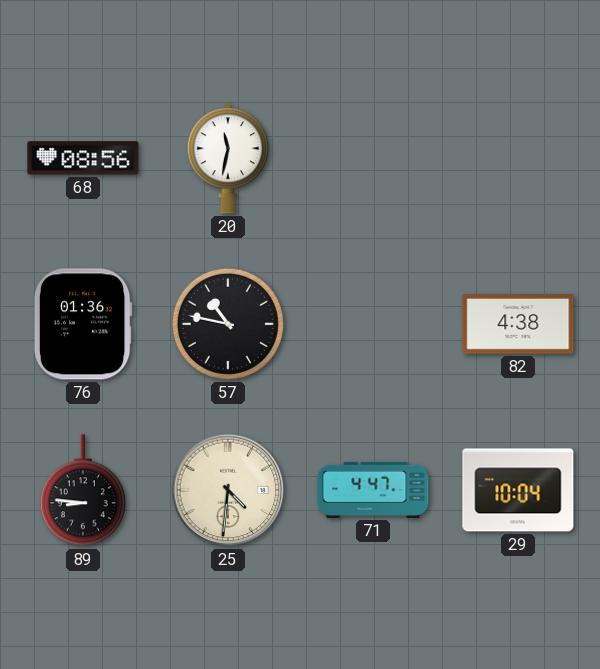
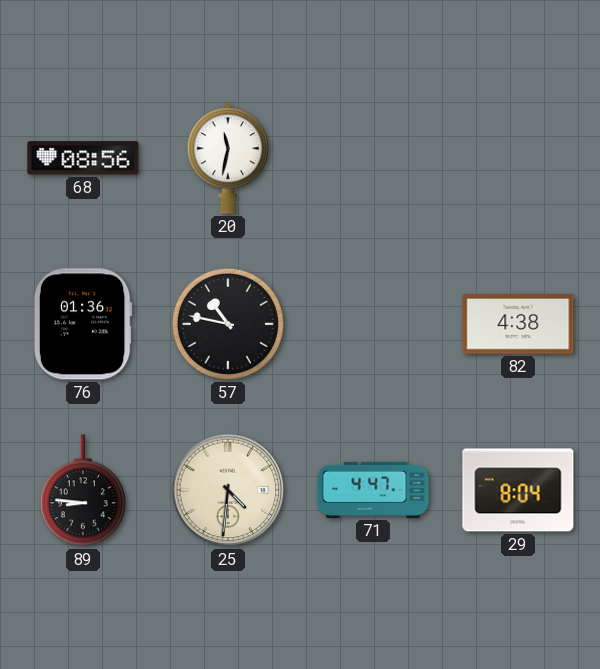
29: 10:04 -> 8:04 (518, 490)
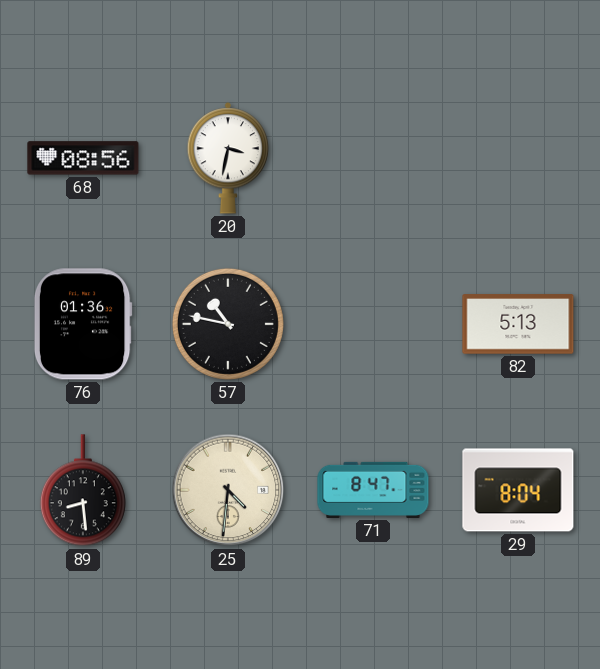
20: 11:32 -> 3:32 (228, 158)
82: 4:38 -> 5:13 (518, 324)
89: 8:46 -> 8:29 (83, 491)
71: 4:47 -> 8:47 (373, 490)
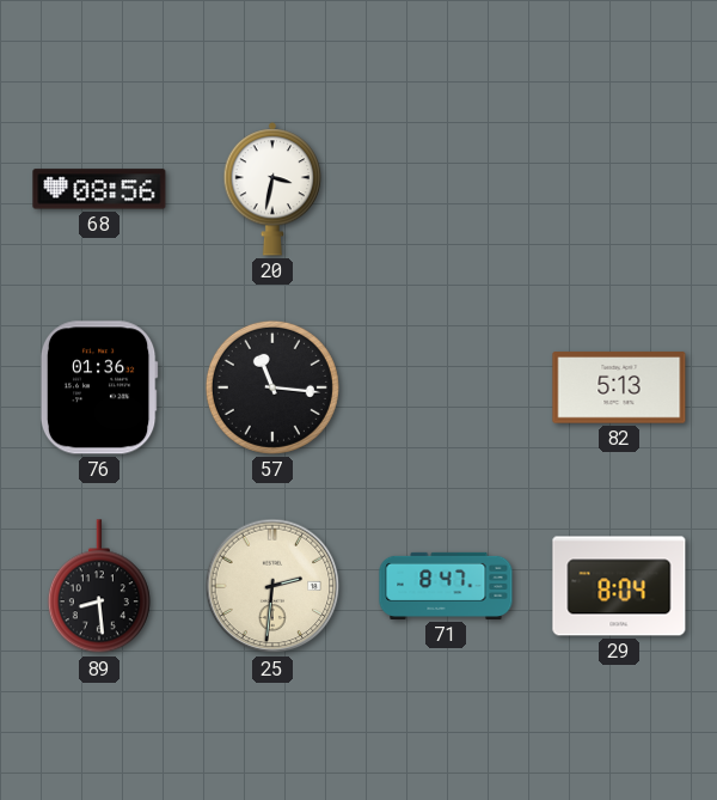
57: 10:47 -> 11:16 (272, 387)
25: 4:31 -> 2:31 (272, 586)
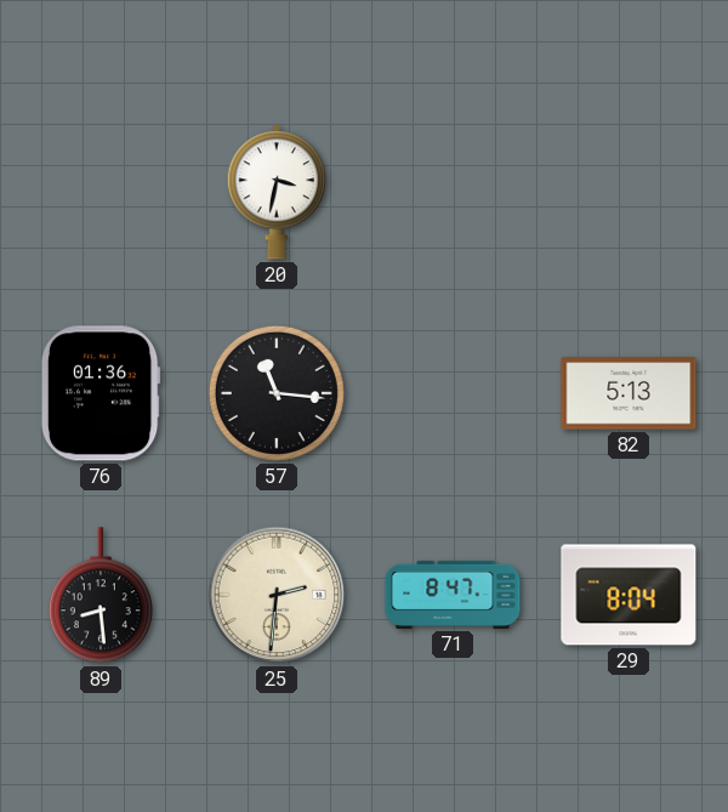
68: 08:56 -> none (99, 189)
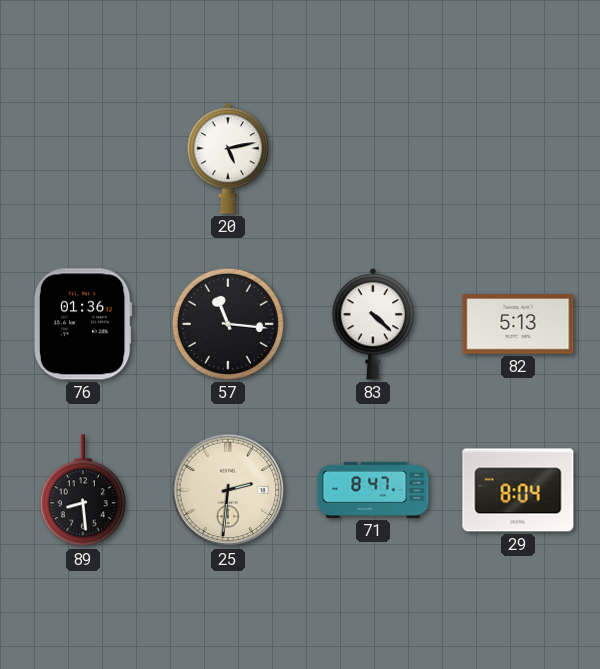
20: 3:32 -> 5:13 (228, 158)
83: none -> 4:22 (373, 324)
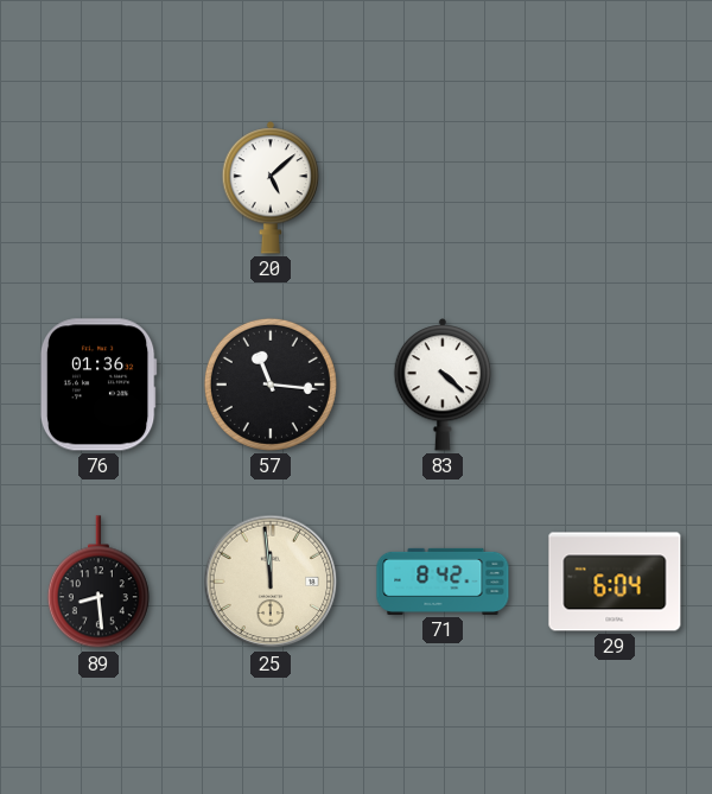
20: 5:13 -> 5:08 (271, 188)
82: 5:13 -> none (518, 324)
25: 2:31 -> 11:59 (271, 582)
71: 8:47 -> 8:42 (443, 582)
29: 8:04 -> 6:04 (615, 582)
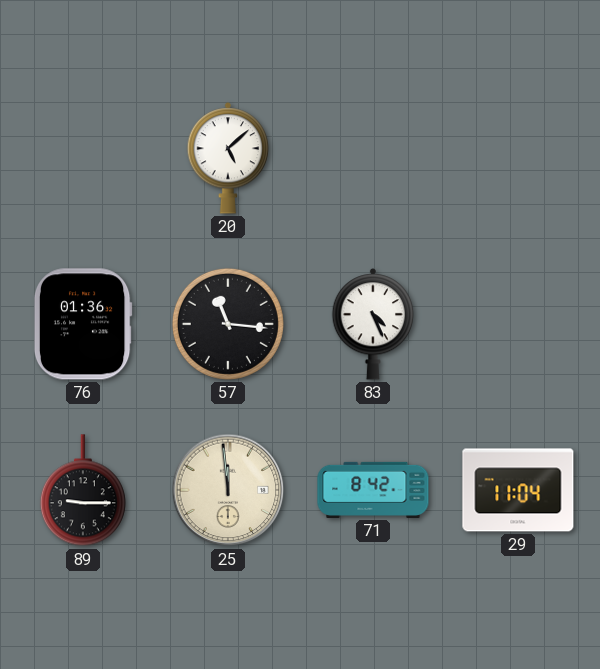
83: 4:22 -> 4:26 (373, 324)
89: 8:29 -> 9:15 (83, 491)
29: 6:04 -> 11:04 (518, 490)
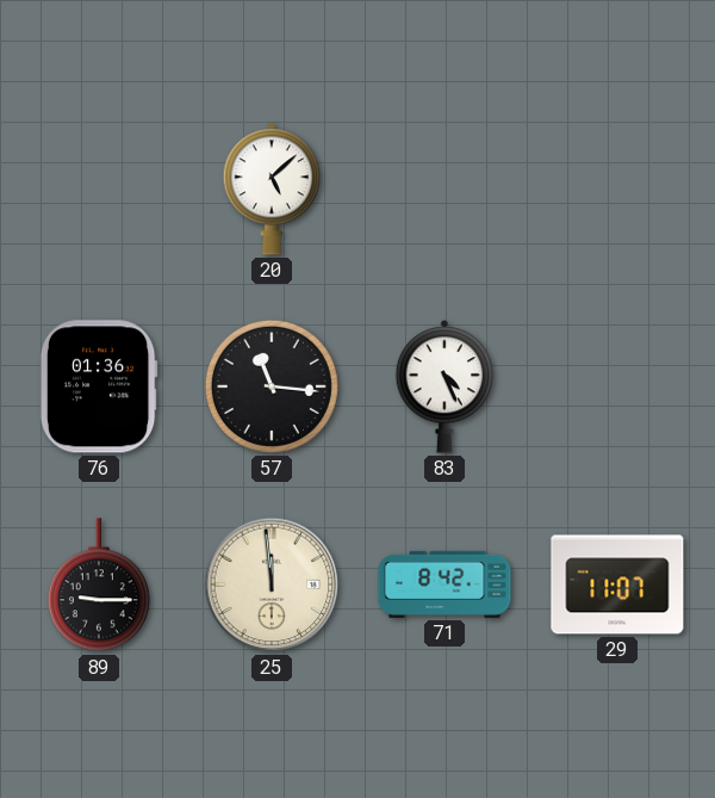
29: 11:04 -> 11:07 (617, 584)
